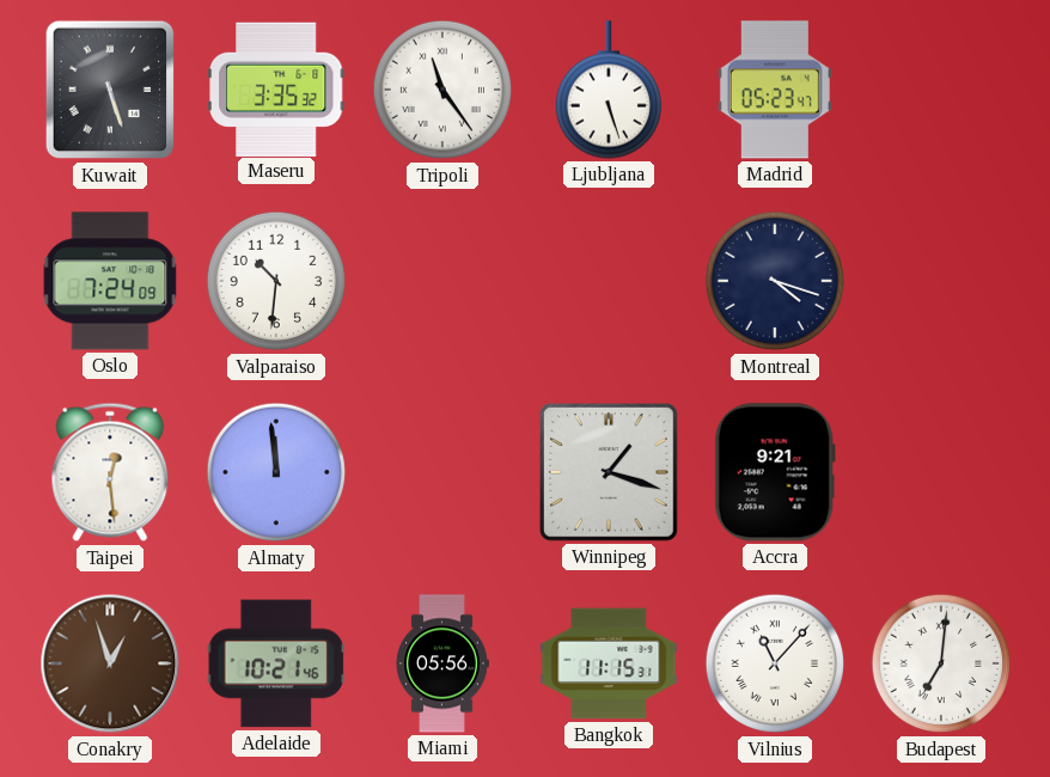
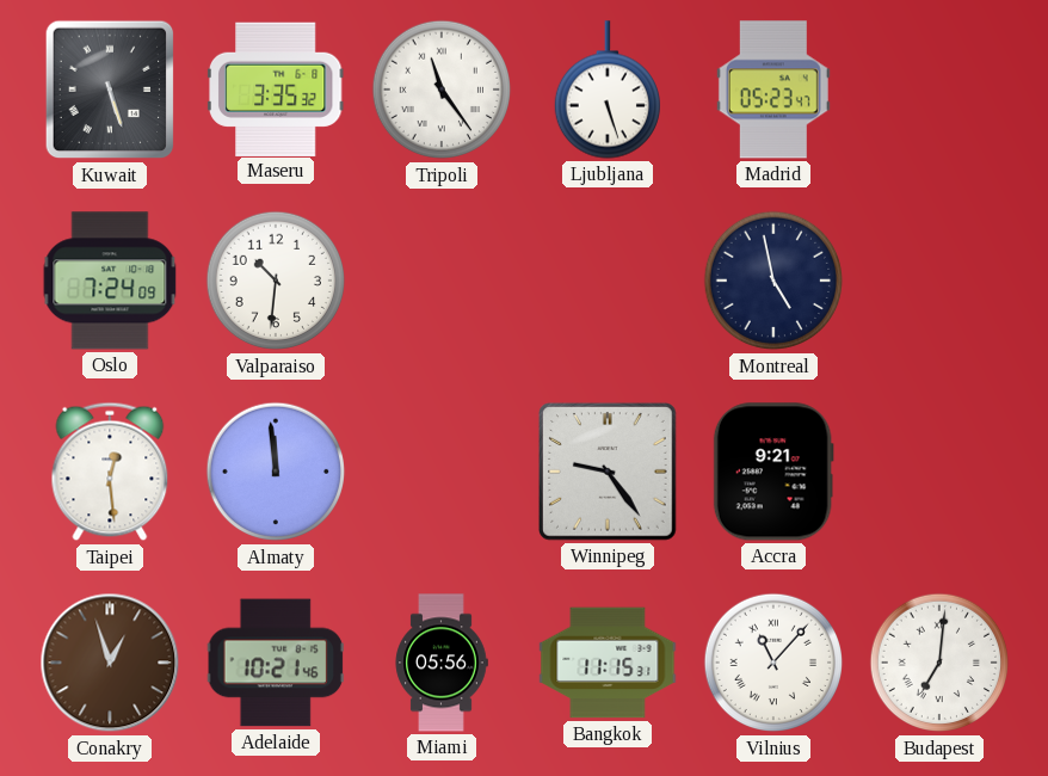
Montreal: 4:18 -> 4:58 (773, 281)
Winnipeg: 1:18 -> 9:24 (609, 473)
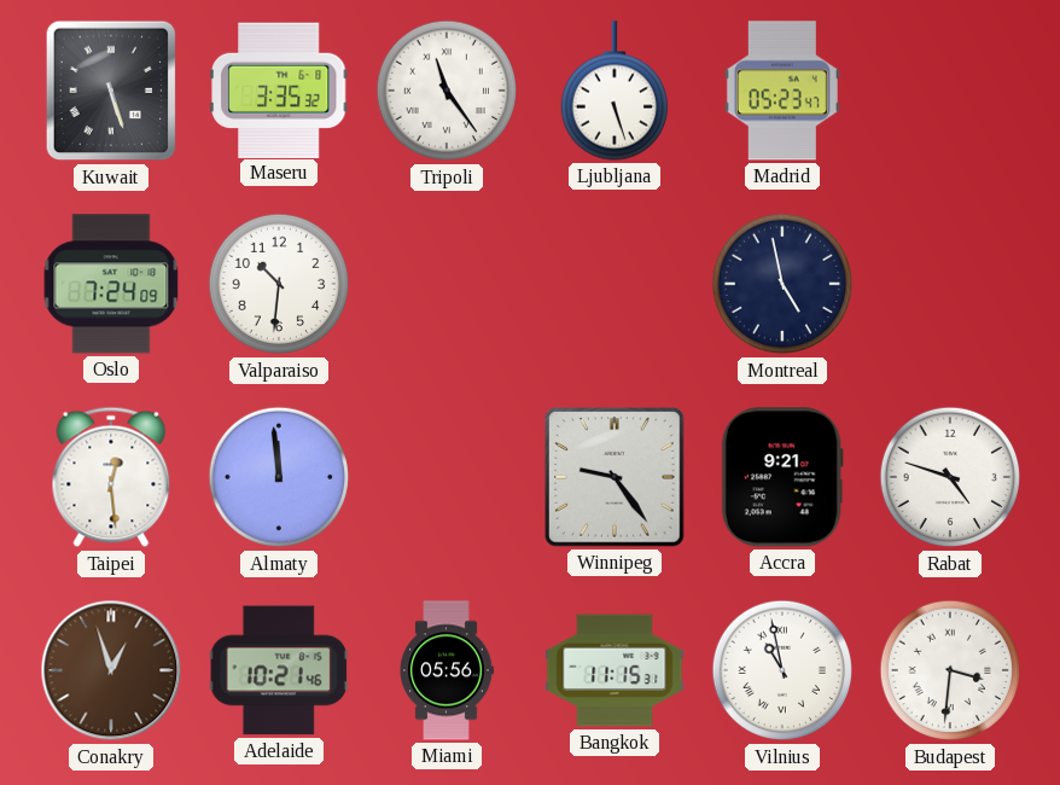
Rabat: none -> 4:48 (950, 477)
Vilnius: 11:07 -> 10:58 (782, 670)
Budapest: 7:01 -> 3:31 (950, 670)
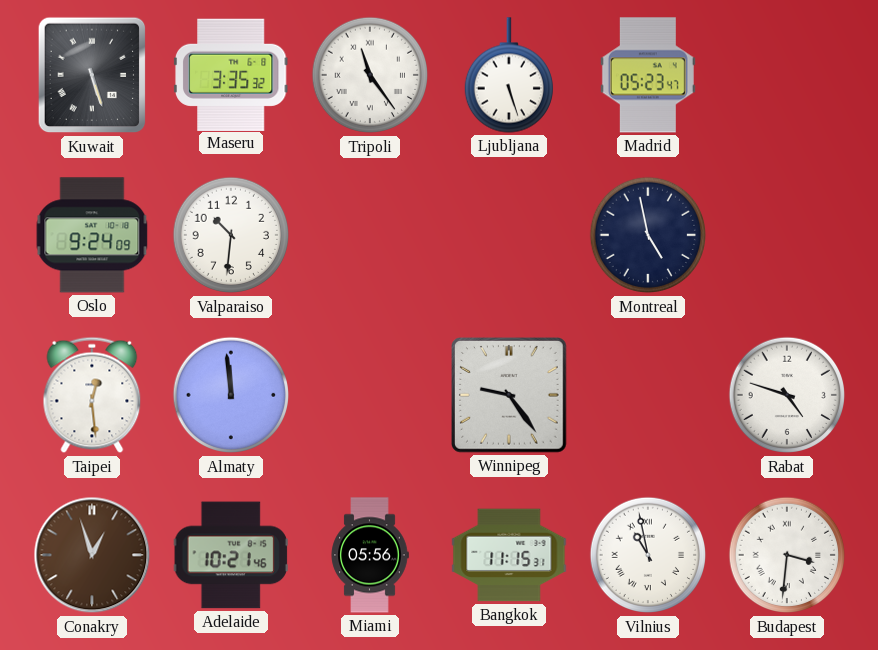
Oslo: 7:24 -> 9:24 (92, 235)
Accra: 9:21 -> none (782, 477)
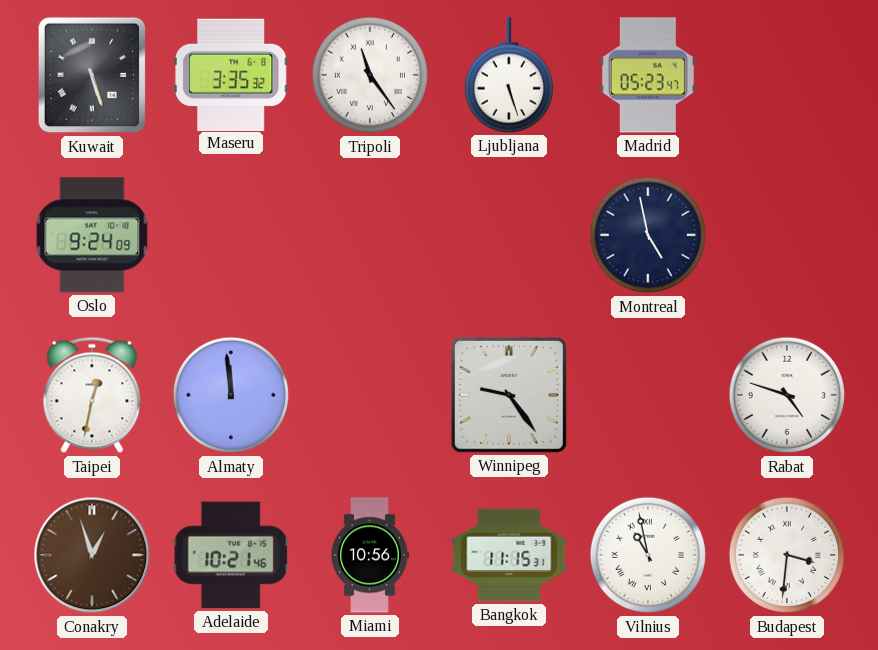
Valparaiso: 10:31 -> none (231, 235)
Taipei: 12:29 -> 12:32 (92, 395)
Miami: 05:56 -> 10:56 (370, 555)
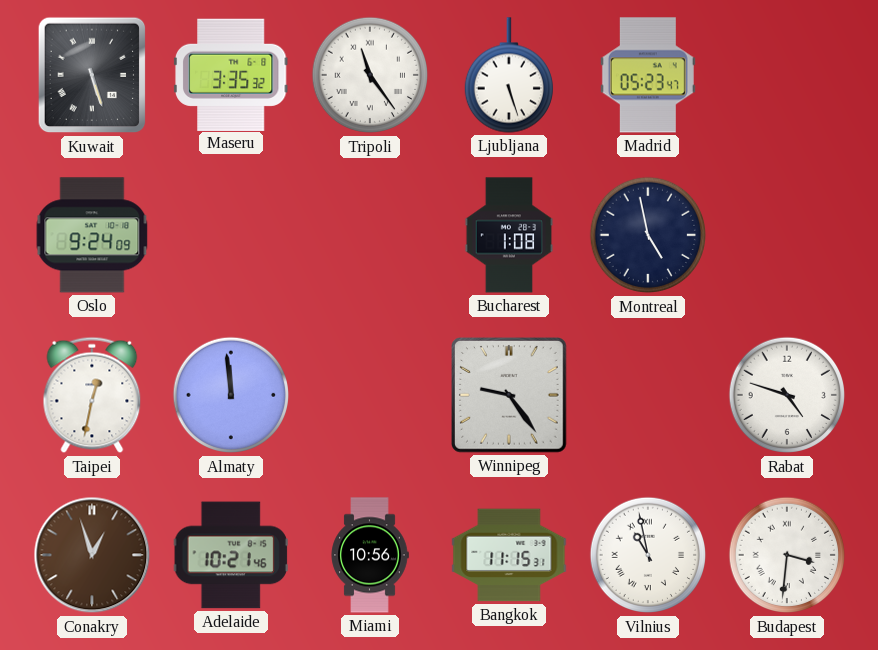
Bucharest: none -> 1:08 (509, 235)
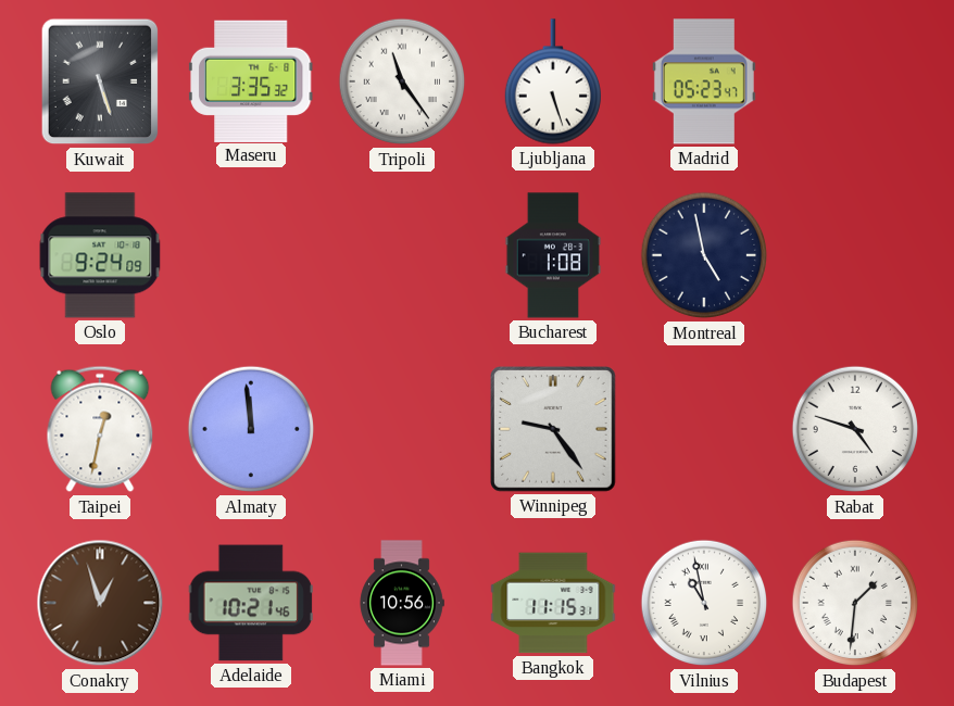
Budapest: 3:31 -> 1:31 (855, 603)
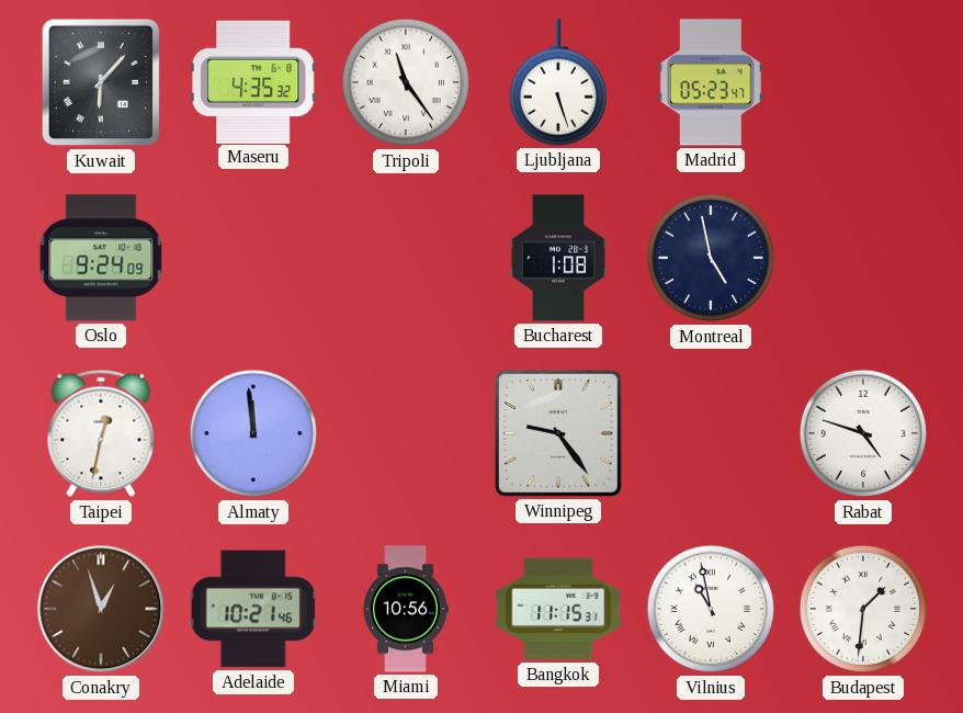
Kuwait: 5:27 -> 6:07 (101, 82)
Maseru: 3:35 -> 4:35 (253, 81)
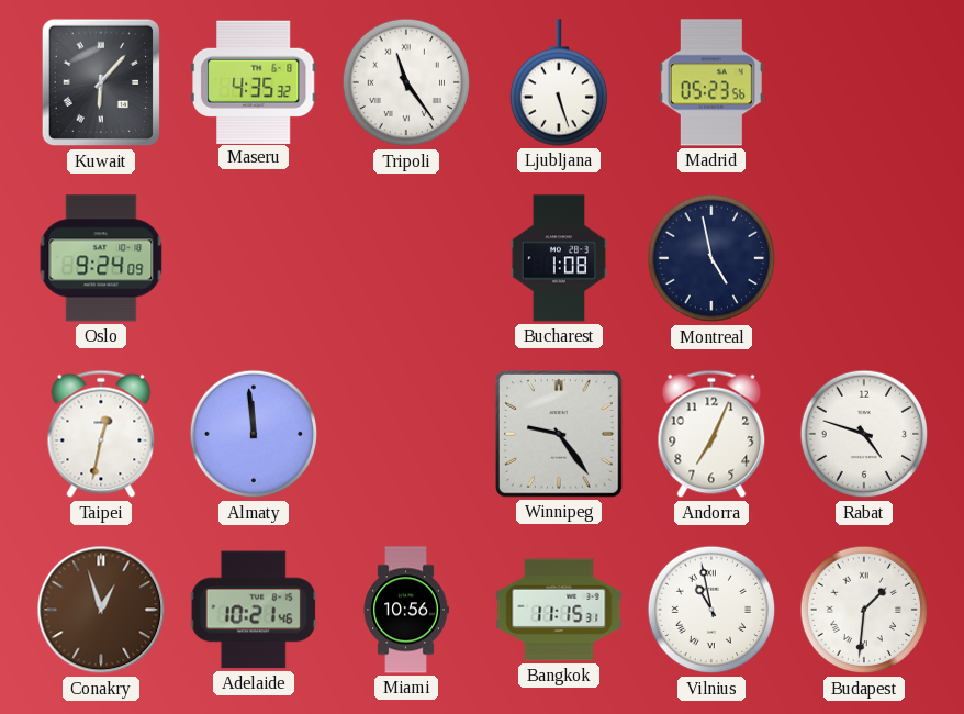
Madrid: 05:23:47 -> 05:23:56 (711, 82)
Andorra: none -> 7:04 (711, 434)
